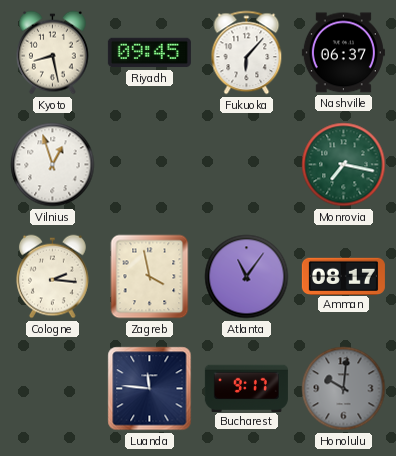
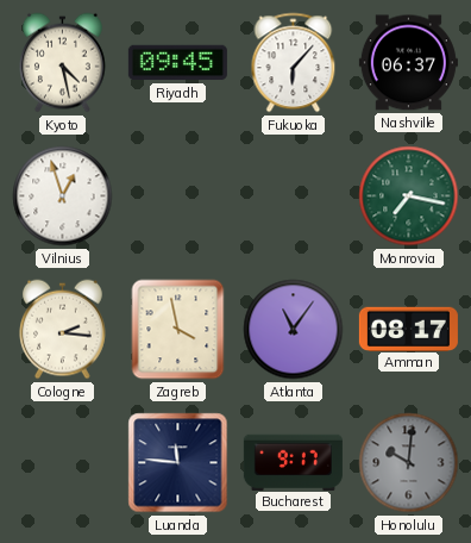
Kyoto: 8:28 -> 4:28 (63, 63)
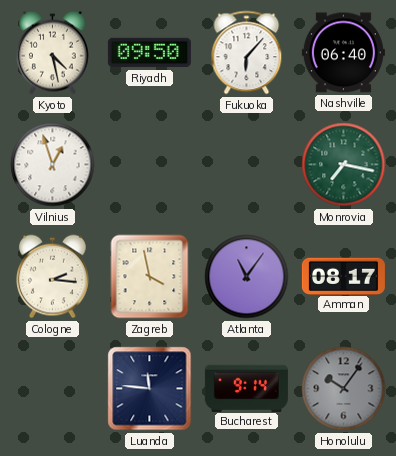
Riyadh: 09:45 -> 09:50 (149, 53)
Nashville: 06:37 -> 06:40 (343, 53)
Bucharest: 9:17 -> 9:14 (246, 388)
Honolulu: 10:01 -> 10:06 (344, 389)
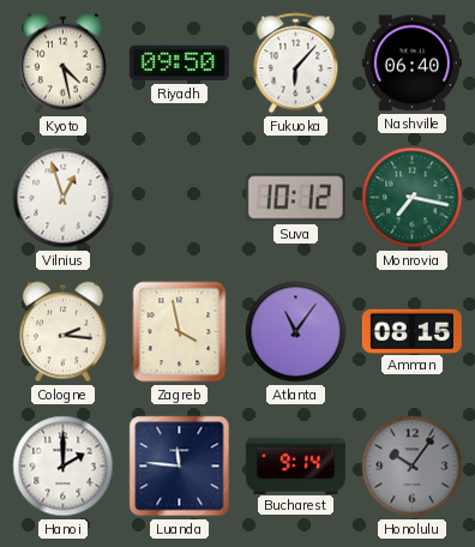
Suva: none -> 10:12 (295, 198)
Amman: 08:17 -> 08:15 (411, 331)
Hanoi: none -> 2:00 (64, 467)
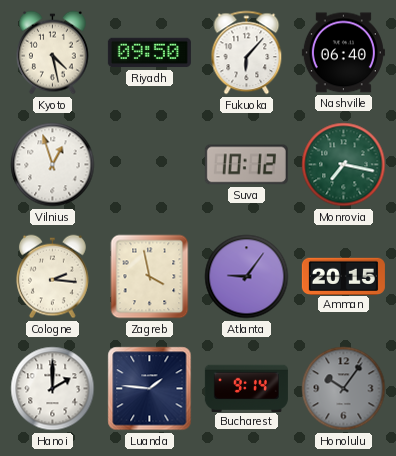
Atlanta: 11:06 -> 9:06 (247, 277)
Amman: 08:15 -> 20:15 (343, 276)
Luanda: 11:46 -> 1:46 (150, 389)
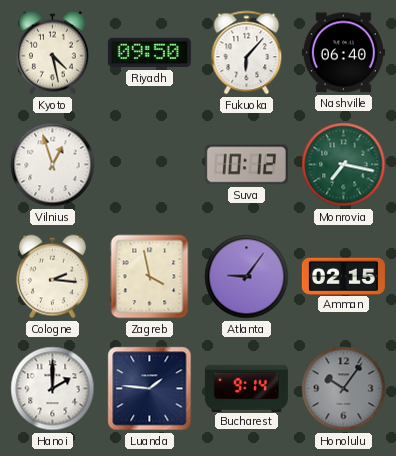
Amman: 20:15 -> 02:15 (343, 276)
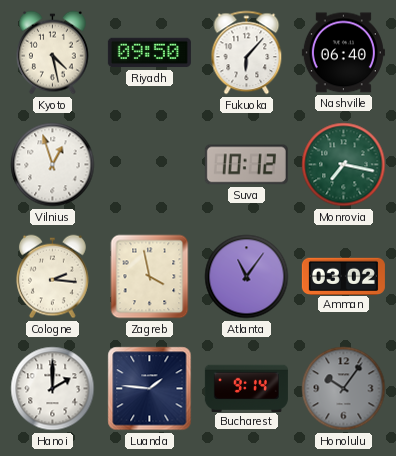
Atlanta: 9:06 -> 11:06 (247, 277)
Amman: 02:15 -> 03:02 (343, 276)
